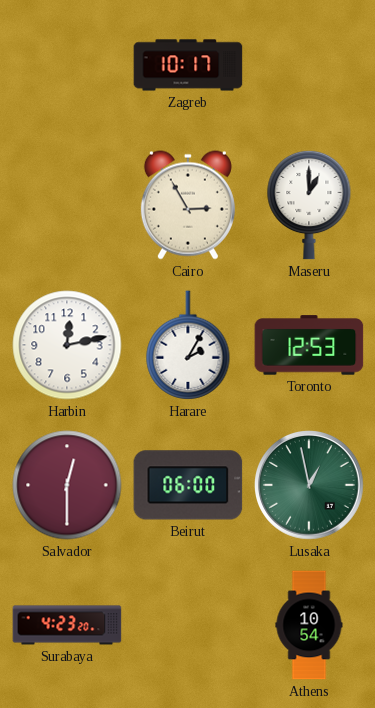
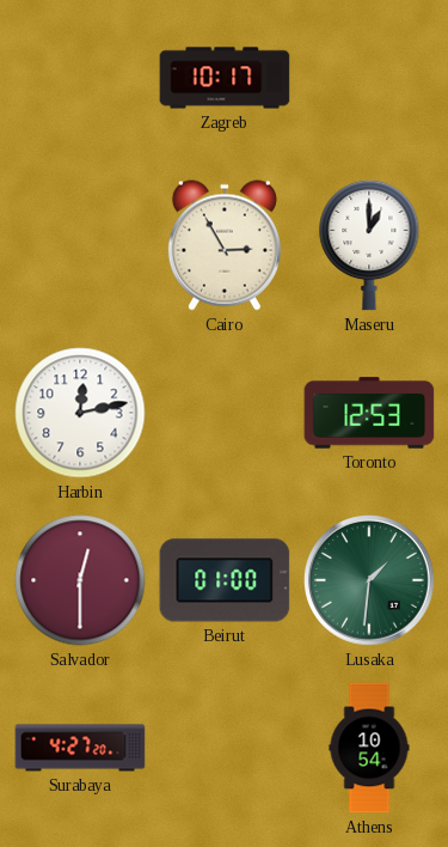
Harare: 2:05 -> none (188, 345)
Beirut: 06:00 -> 01:00 (225, 580)
Lusaka: 12:58 -> 1:31 (370, 581)
Surabaya: 4:23 -> 4:27 (80, 748)
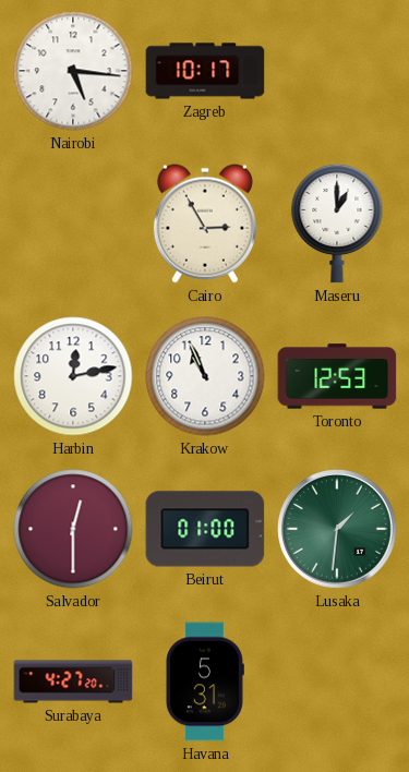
Nairobi: none -> 5:16 (73, 71)
Krakow: none -> 10:56 (205, 376)
Havana: none -> 5:31 (204, 681)
Athens: 10:54 -> none (369, 748)
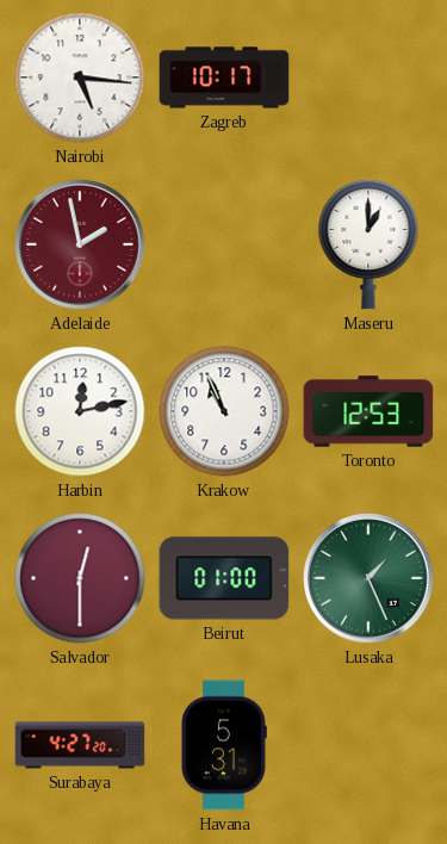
Adelaide: none -> 1:58 (81, 246)
Cairo: 2:55 -> none (205, 224)
Lusaka: 1:31 -> 1:26 (370, 579)
